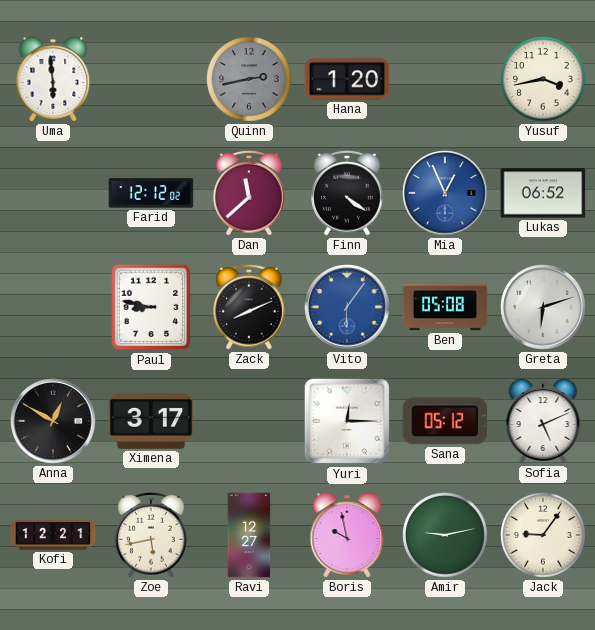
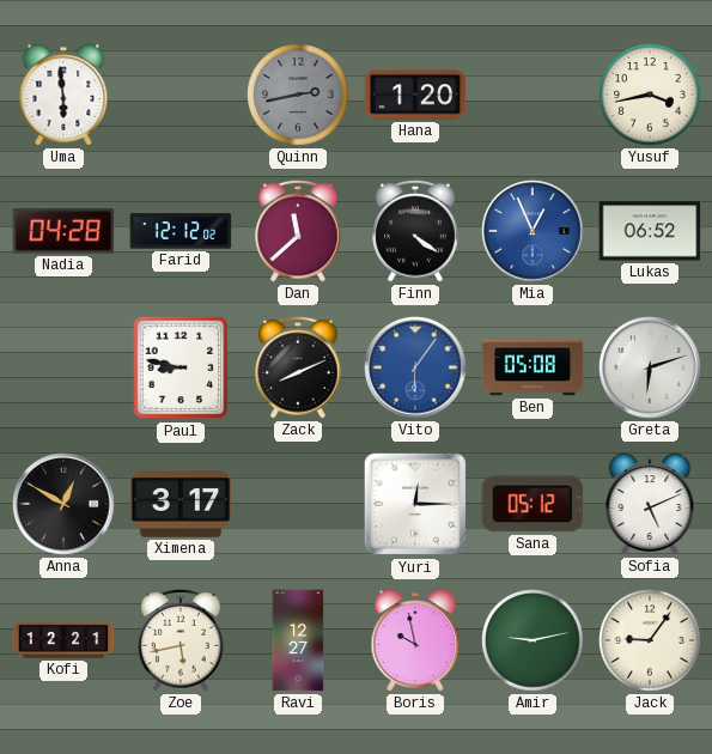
Nadia: none -> 04:28 (63, 231)
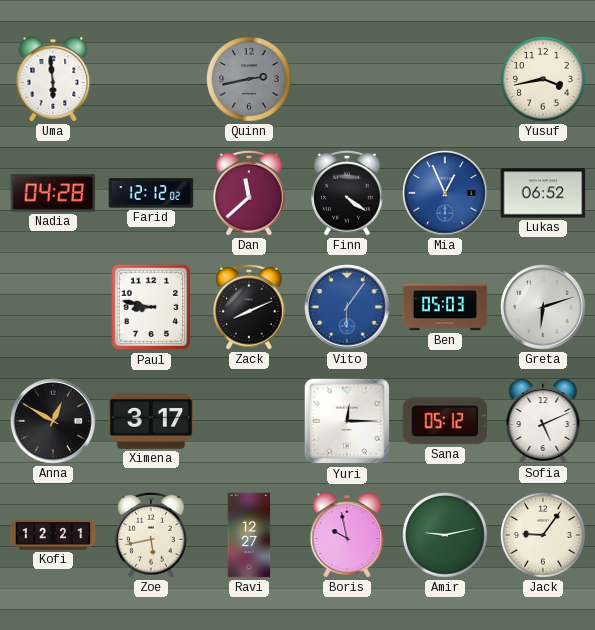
Hana: 1:20 -> none (415, 95)
Ben: 05:08 -> 05:03 (445, 307)
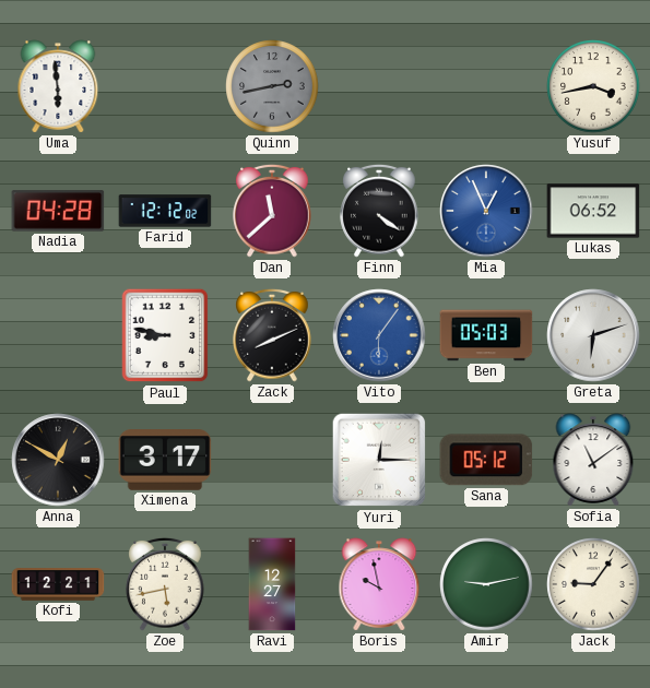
Sofia: 5:11 -> 11:09 (593, 460)
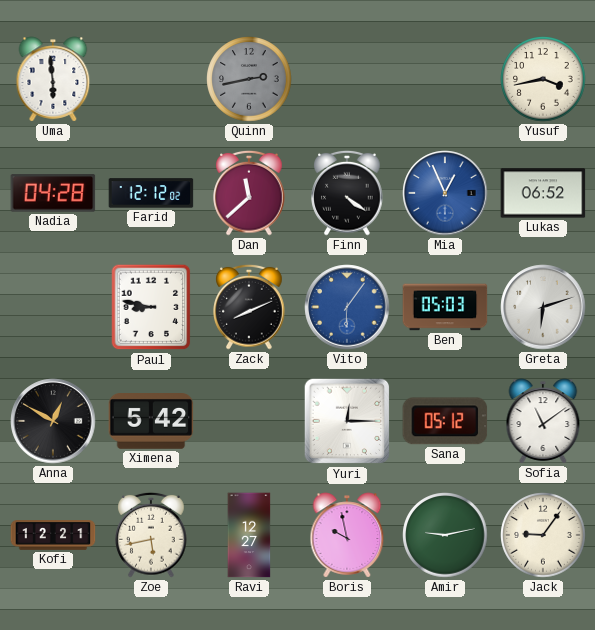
Ximena: 3:17 -> 5:42 (151, 422)
